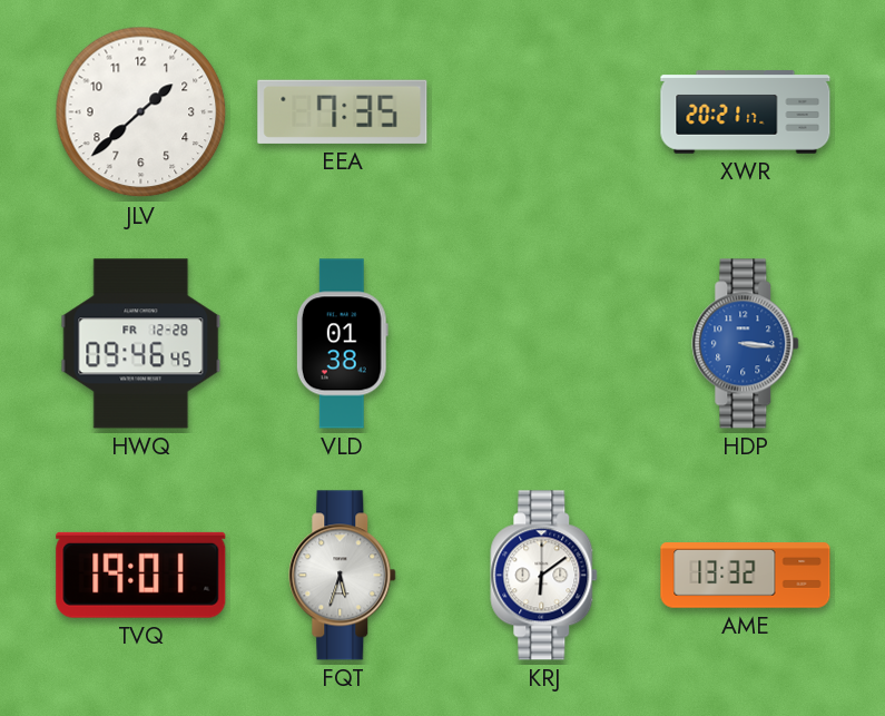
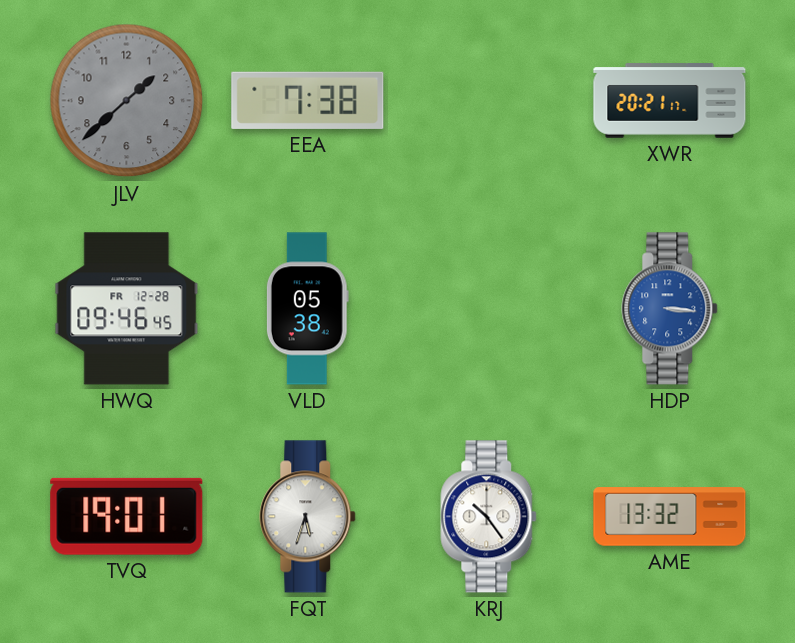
JLV dial: white -> grey (127, 101)
EEA: 7:35 -> 7:38 (308, 100)
VLD: 01:38 -> 05:38 (307, 309)
KRJ: 6:09 -> 10:24 (489, 517)
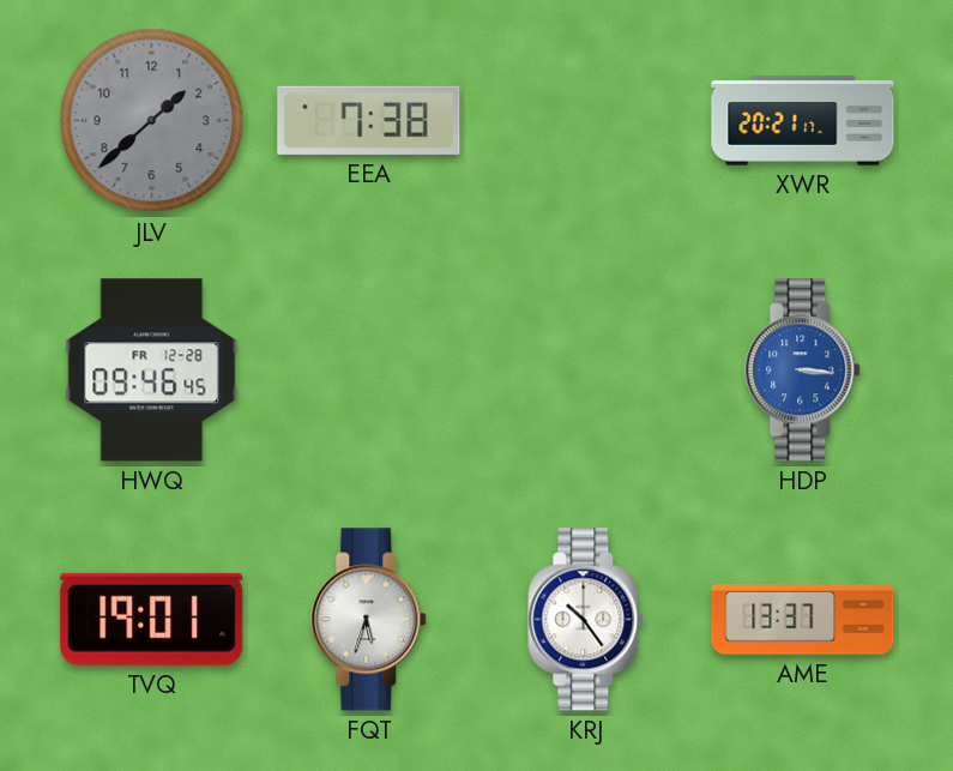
VLD: 05:38 -> none (307, 309)
AME: 13:32 -> 13:37 (803, 620)
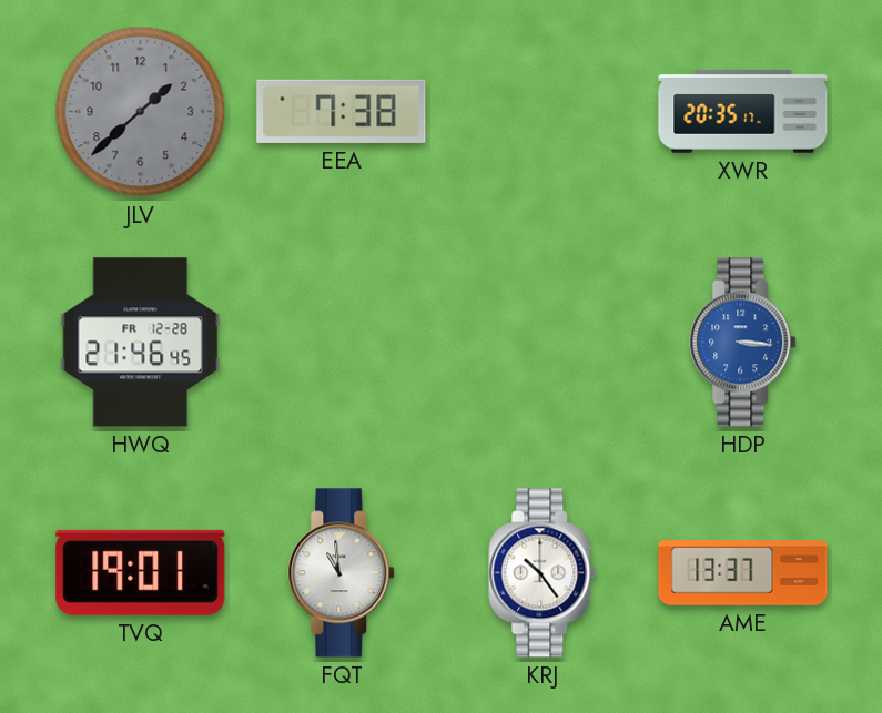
XWR: 20:21 -> 20:35 (743, 112)
HWQ: 09:46 -> 21:46 (141, 343)
FQT: 5:33 -> 10:59 (342, 573)
